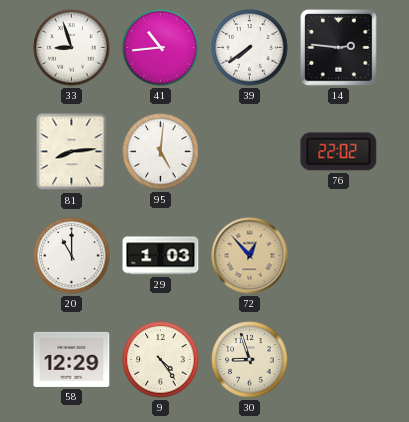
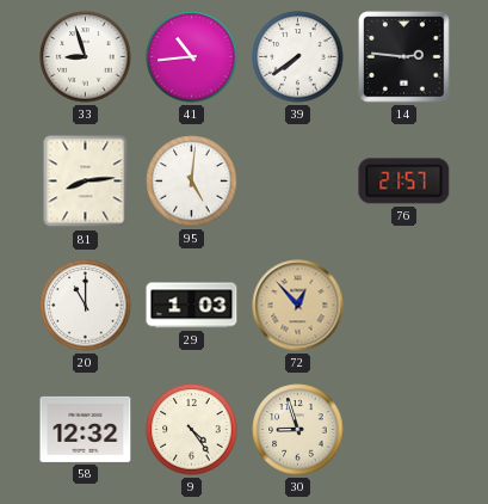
76: 22:02 -> 21:57 (404, 182)
58: 12:29 -> 12:32 (86, 429)
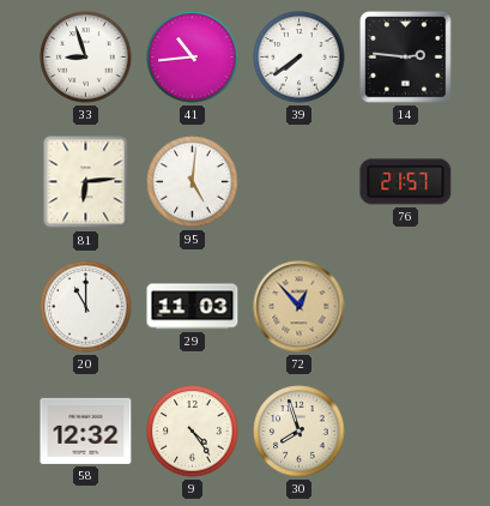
81: 8:14 -> 6:14 (86, 182)
29: 1:03 -> 11:03 (193, 307)
30: 8:57 -> 7:57 (300, 432)
